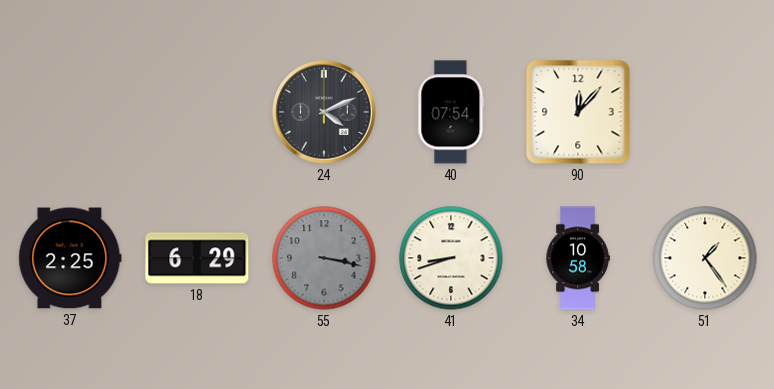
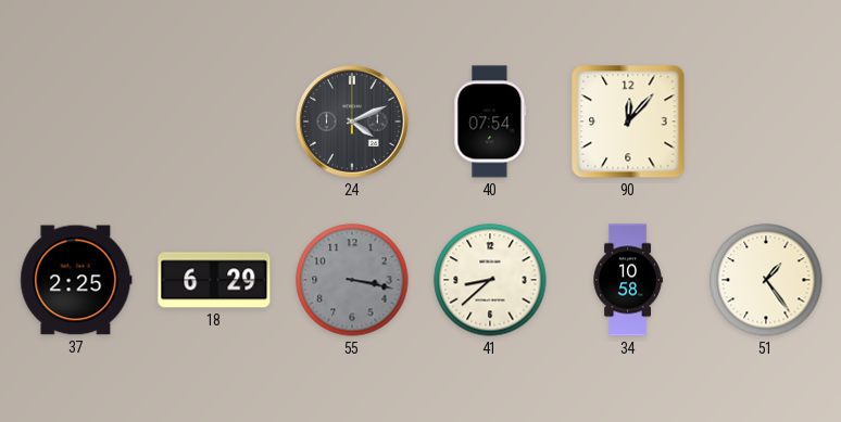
41: 8:42 -> 8:38 (490, 280)
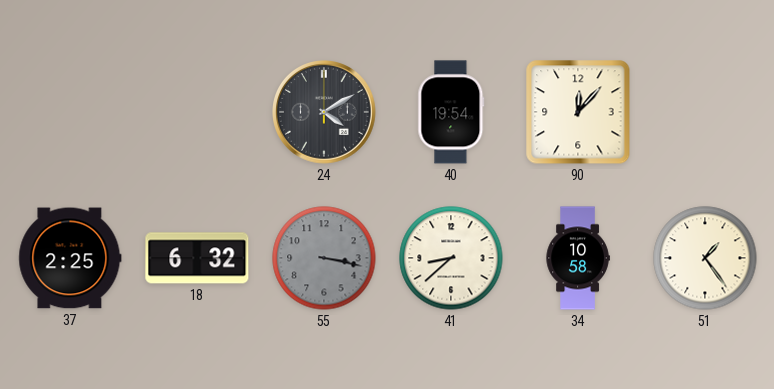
24: 4:11 -> 4:10 (325, 113)
40: 07:54 -> 19:54 (451, 112)
18: 6:29 -> 6:32 (197, 258)
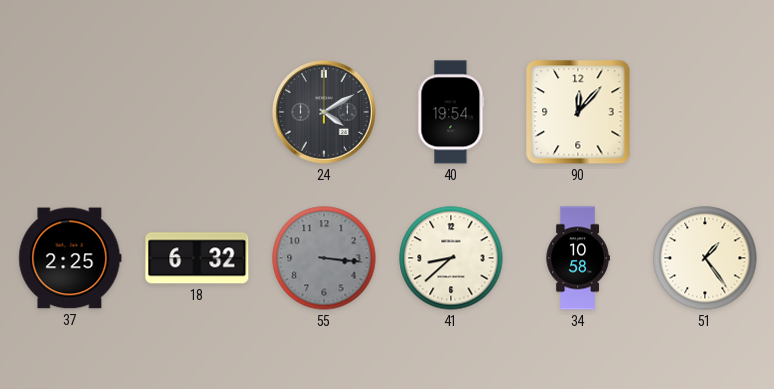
55: 3:17 -> 3:16 (324, 258)
